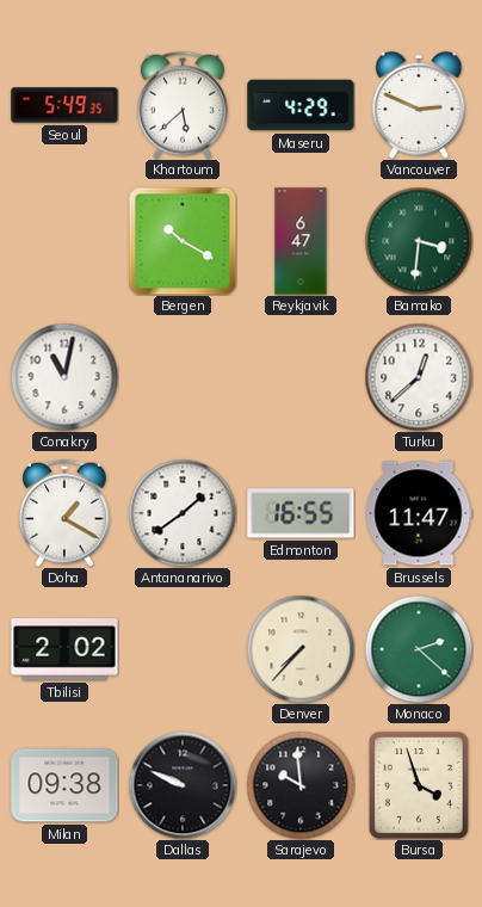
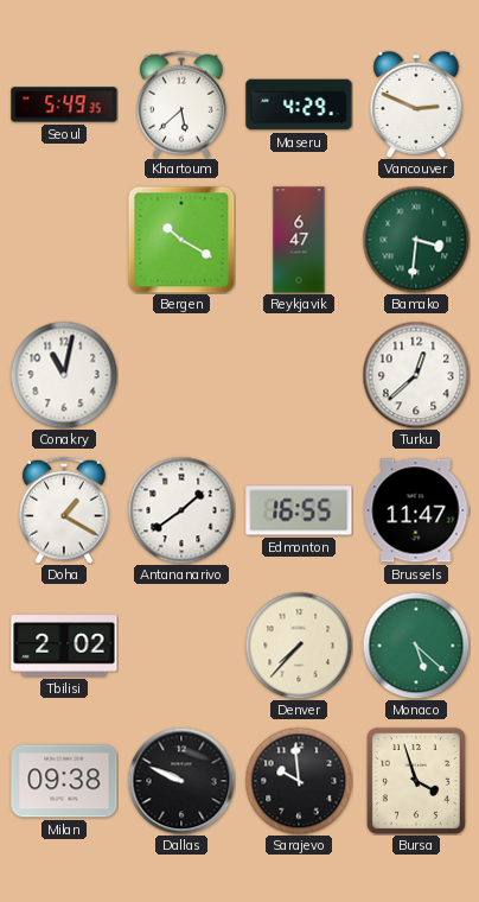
Monaco: 2:22 -> 5:22 (416, 646)
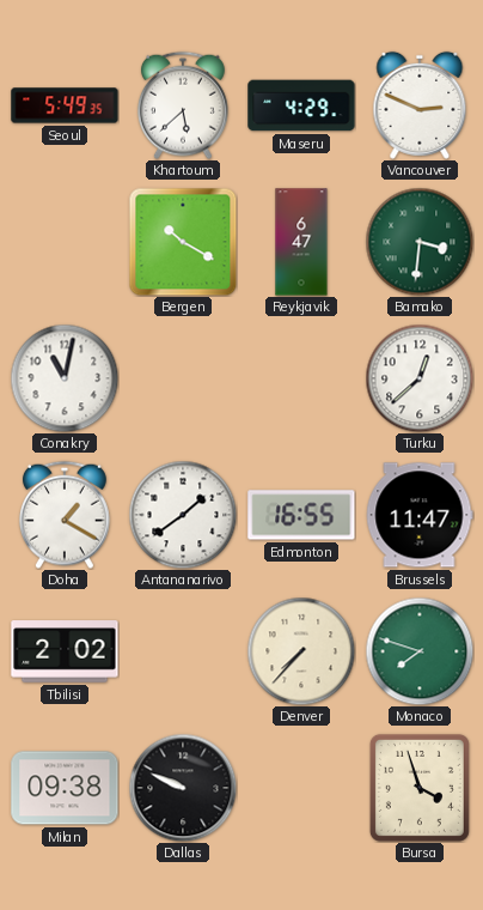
Monaco: 5:22 -> 7:48 (420, 651)
Sarajevo: 9:59 -> none (299, 781)
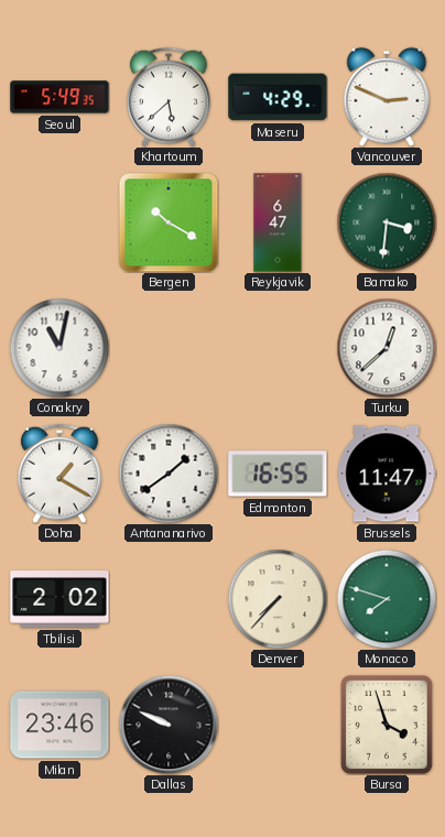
Milan: 09:38 -> 23:46 (59, 725)
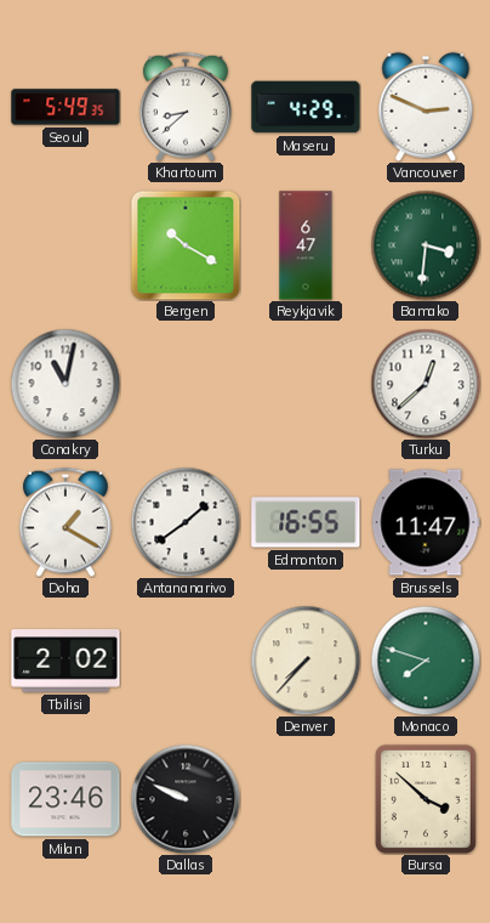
Khartoum: 5:38 -> 8:38 (186, 107)
Bursa: 3:57 -> 3:52 (426, 799)
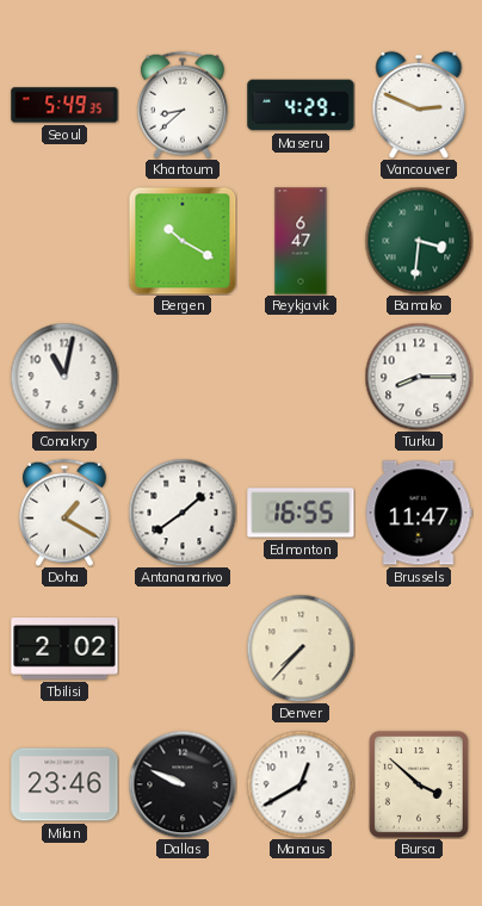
Turku: 12:38 -> 8:15 (419, 377)
Monaco: 7:48 -> none (426, 661)
Manaus: none -> 12:40 (301, 784)
